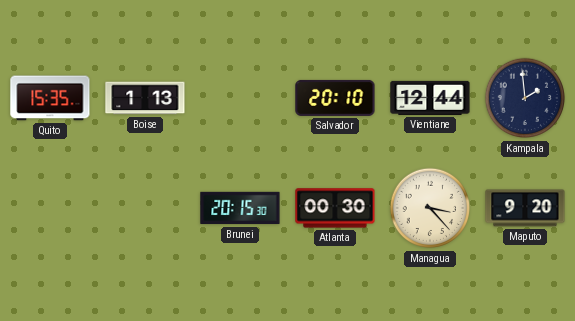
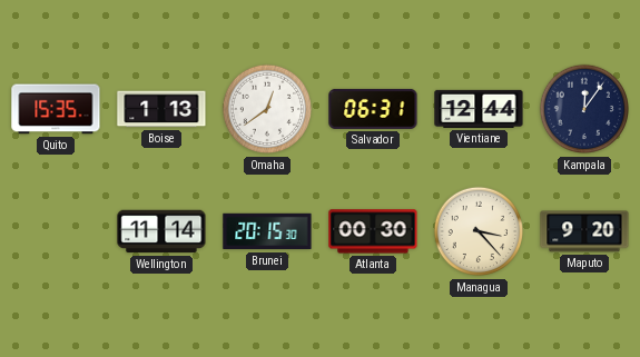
Omaha: none -> 12:39 (267, 109)
Salvador: 20:10 -> 06:31 (373, 109)
Kampala: 1:59 -> 12:06 (584, 109)
Wellington: none -> 11:14 (161, 231)
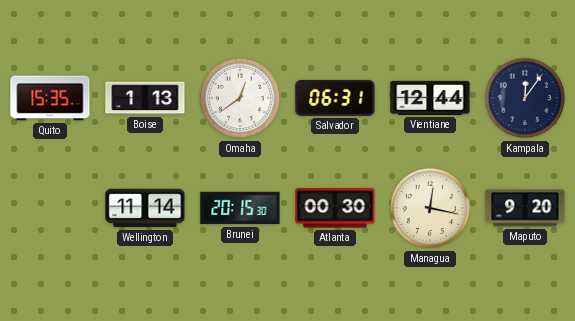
Managua: 3:23 -> 12:17 (430, 208)
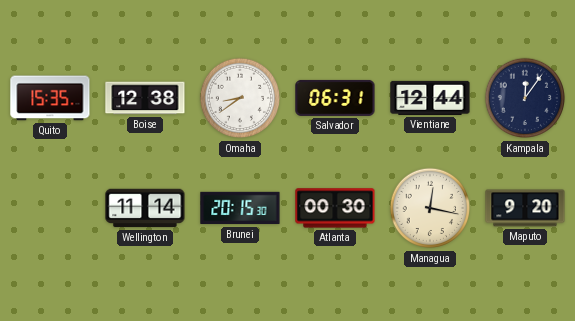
Boise: 1:13 -> 12:38 (145, 98)
Omaha: 12:39 -> 8:39 (240, 98)
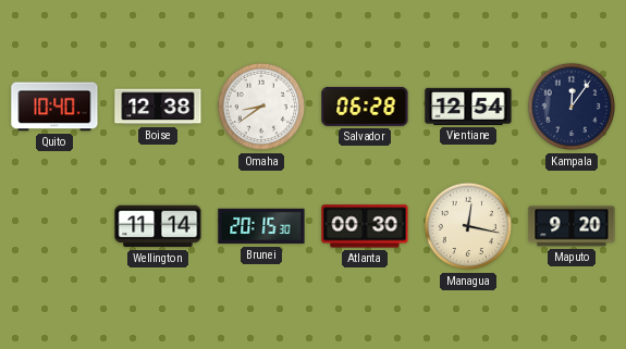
Quito: 15:35 -> 10:40 (54, 107)
Salvador: 06:31 -> 06:28 (365, 107)
Vientiane: 12:44 -> 12:54 (468, 107)
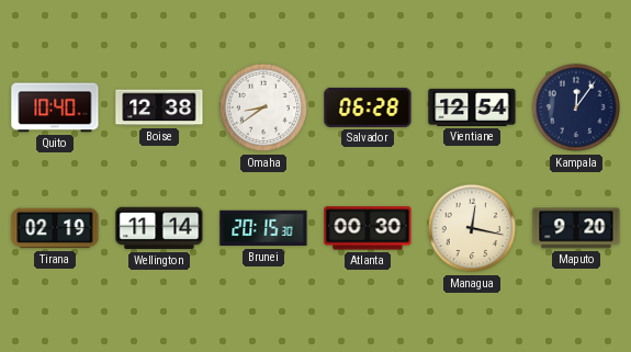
Tirana: none -> 02:19 (55, 228)
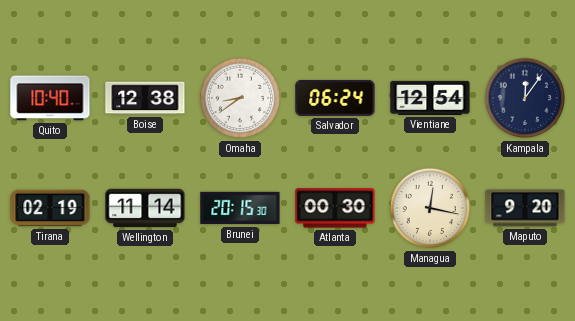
Salvador: 06:28 -> 06:24 (335, 98)
